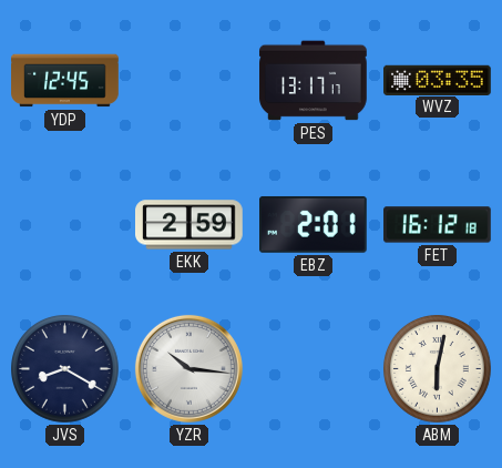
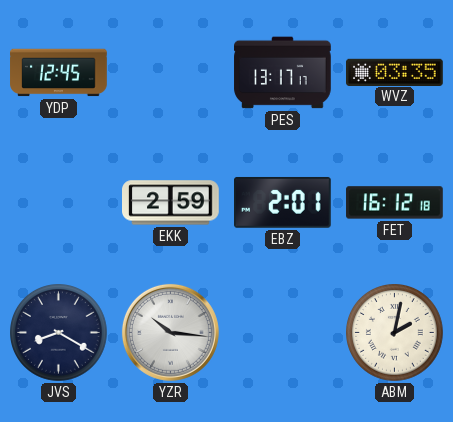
ABM: 6:02 -> 2:02 (395, 333)
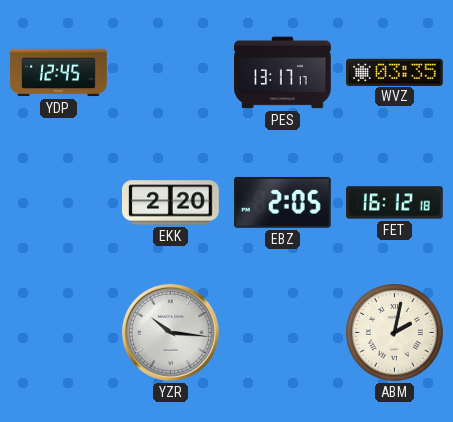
EKK: 2:59 -> 2:20 (171, 203)
EBZ: 2:01 -> 2:05 (283, 203)
JVS: 8:20 -> none (59, 333)
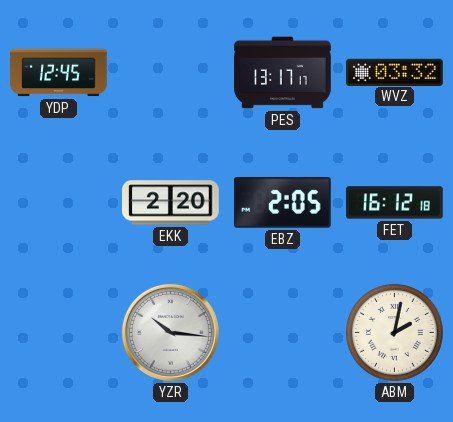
WVZ: 03:35 -> 03:32 (395, 72)
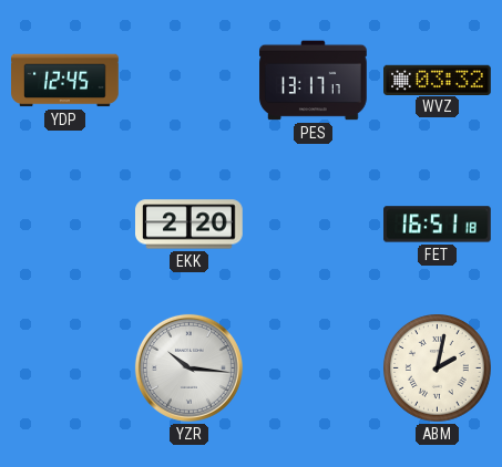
EBZ: 2:05 -> none (283, 203)
FET: 16:12 -> 16:51 (438, 225)
